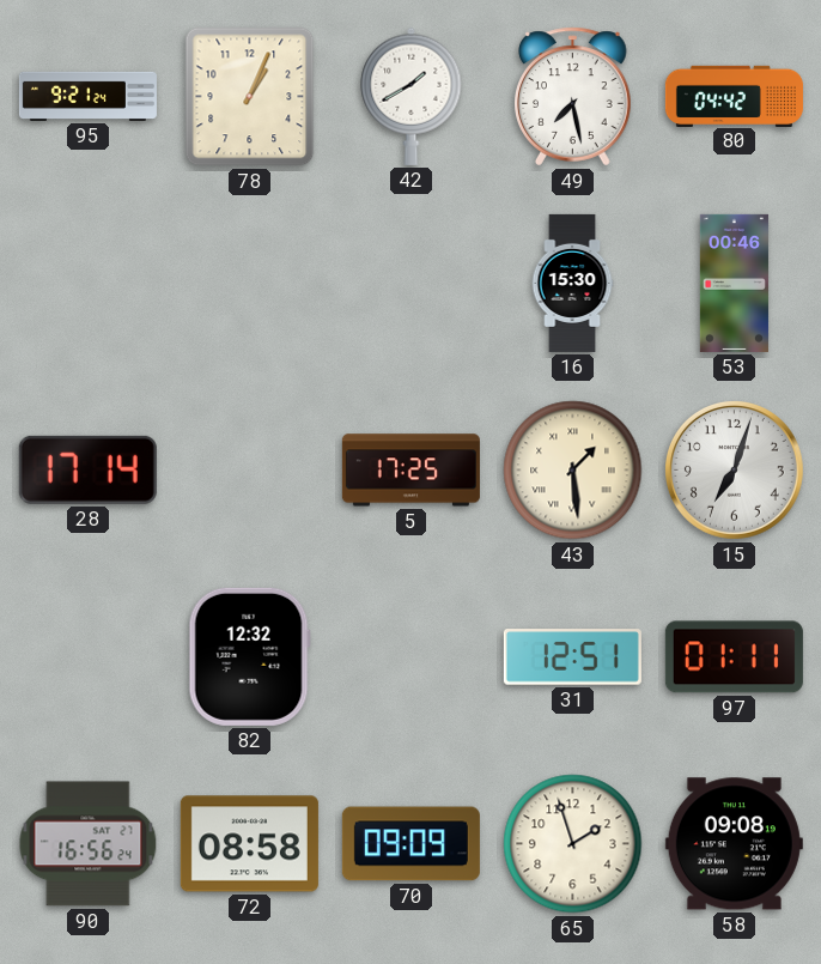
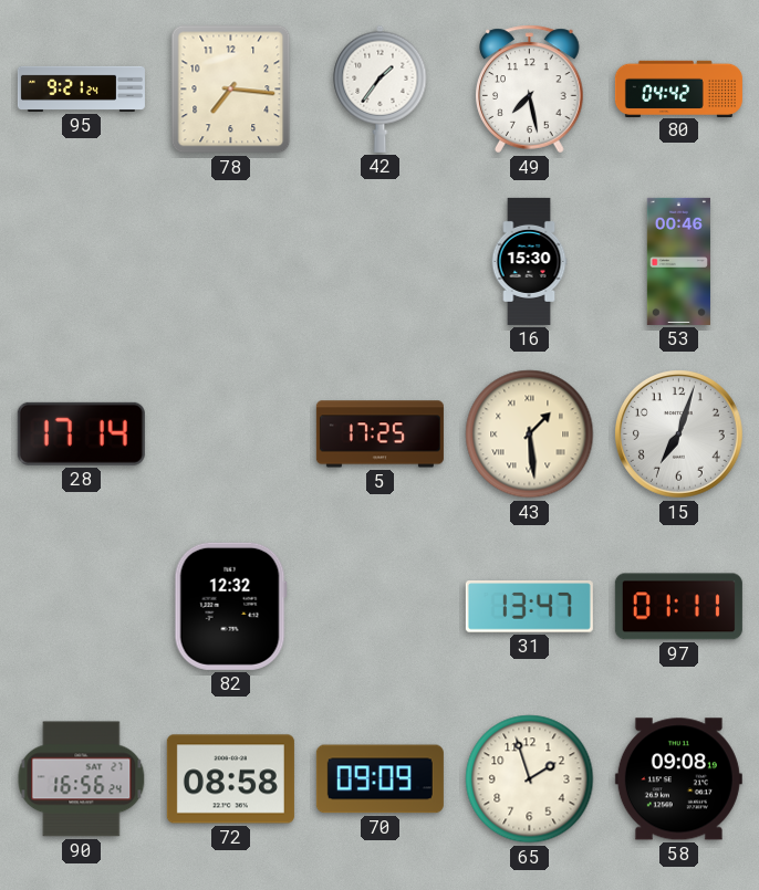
78: 1:04 -> 7:16 (231, 90)
42: 1:40 -> 1:36 (381, 88)
31: 12:51 -> 13:47 (529, 607)
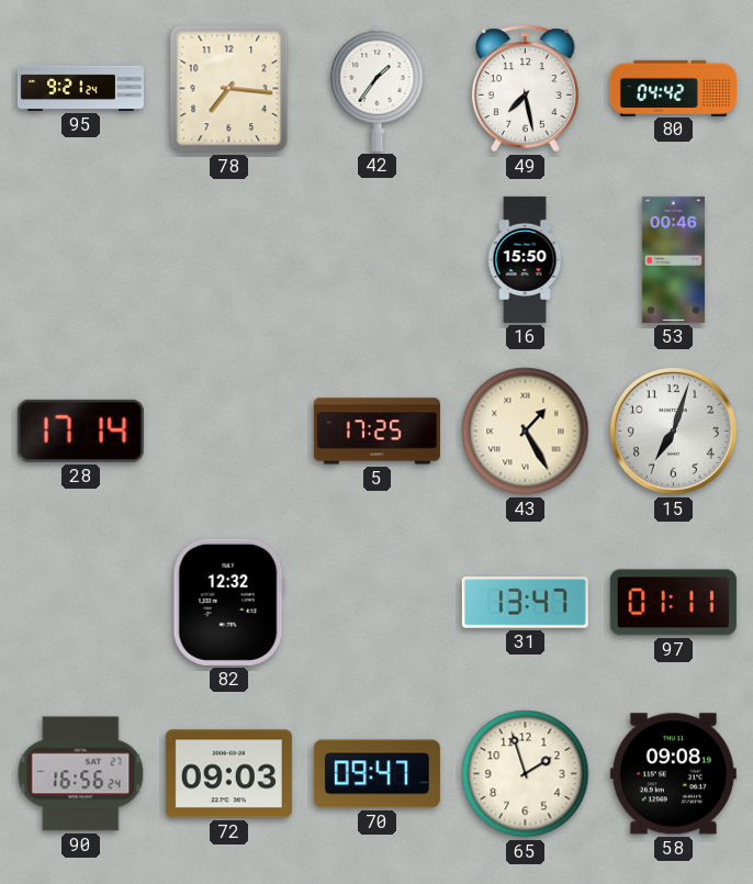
16: 15:30 -> 15:50 (525, 259)
43: 1:29 -> 1:25 (526, 432)
72: 08:58 -> 09:03 (228, 774)
70: 09:09 -> 09:47 (376, 774)
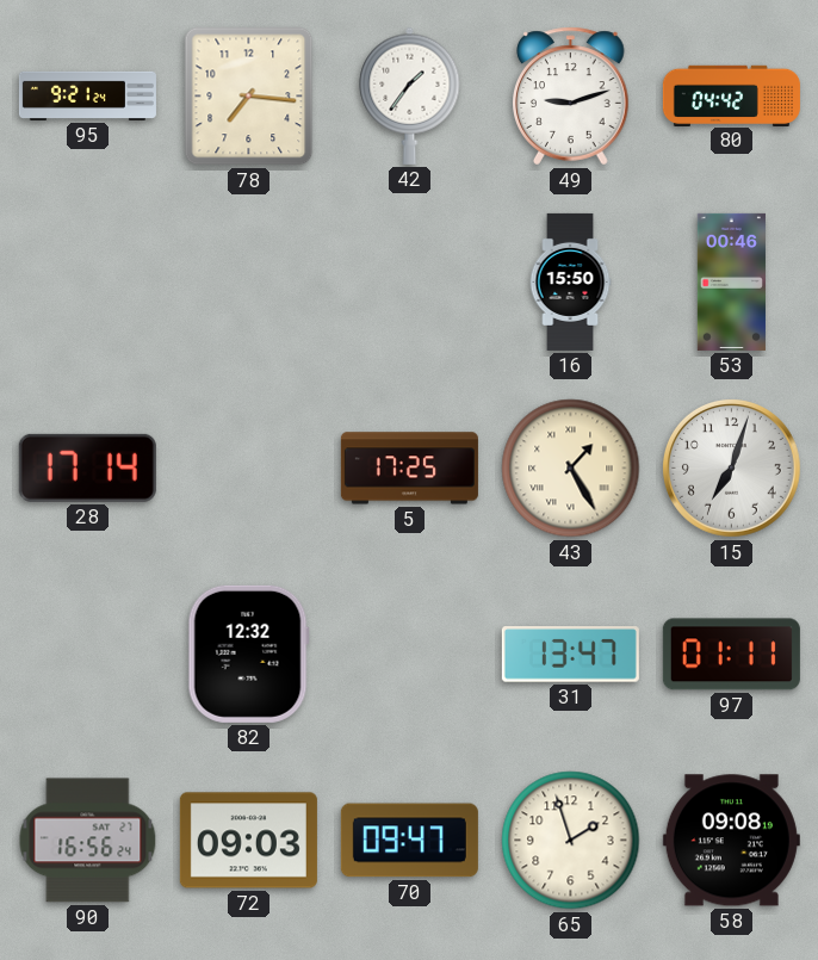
49: 7:28 -> 9:12 (571, 97)
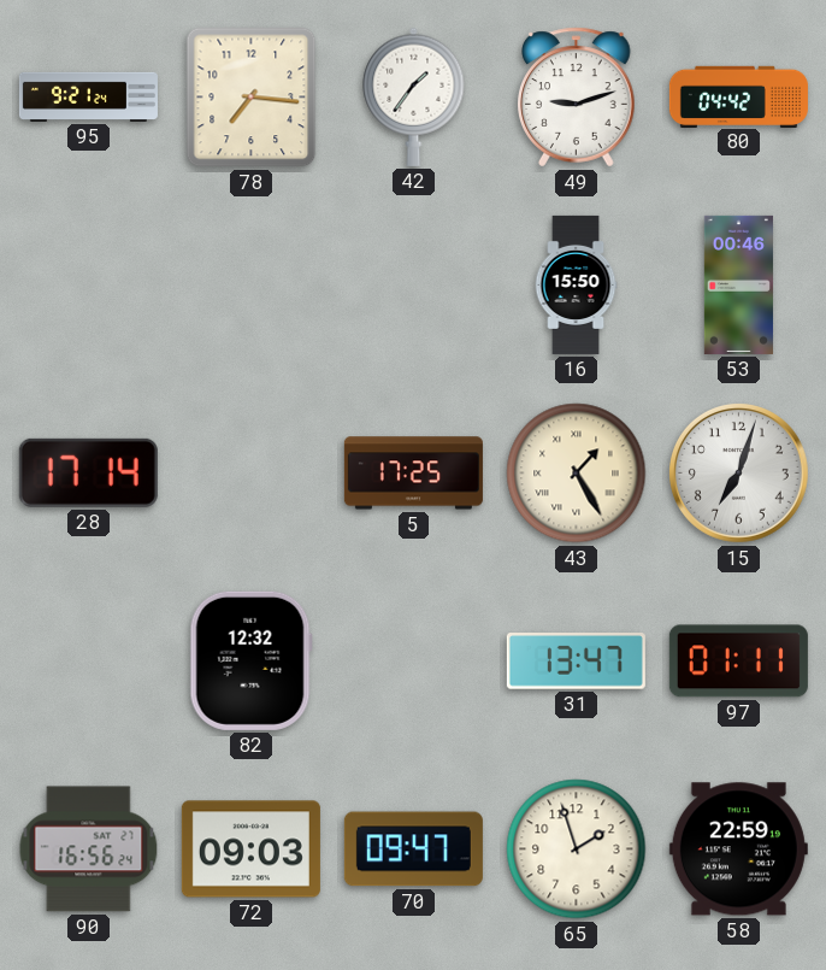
58: 09:08 -> 22:59 (738, 850)
